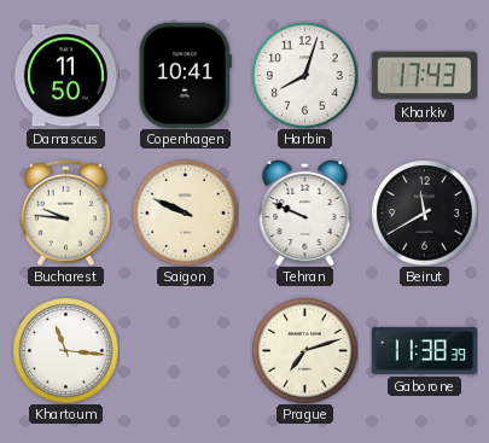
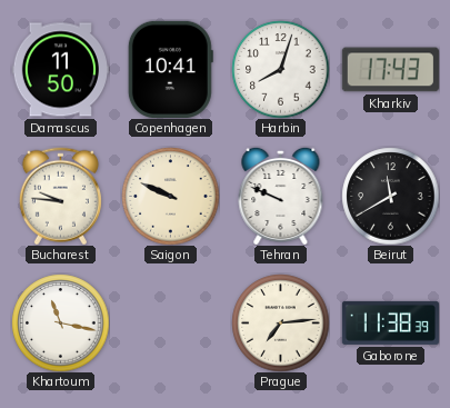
Khartoum: 11:16 -> 11:17 (60, 322)
Prague: 7:12 -> 7:14 (280, 322)
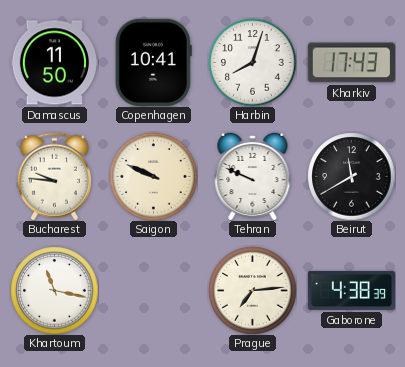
Gaborone: 11:38 -> 4:38 (351, 290)
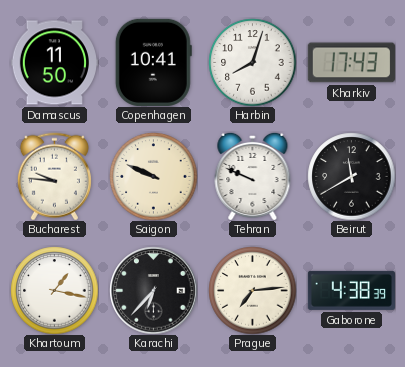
Khartoum: 11:17 -> 1:17 (54, 290)
Karachi: none -> 6:37 (153, 290)
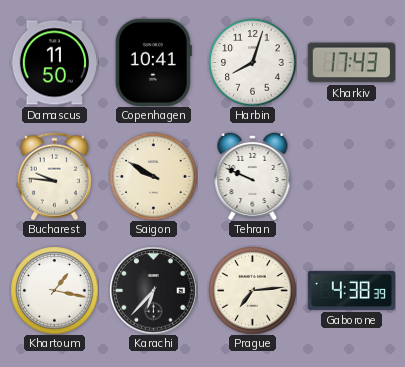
Saigon: 9:49 -> 9:50 (153, 176)
Beirut: 11:40 -> none (351, 176)
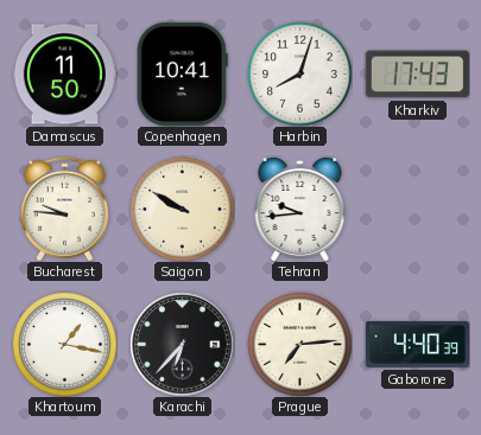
Tehran: 9:49 -> 9:44 (300, 209)
Gaborone: 4:38 -> 4:40 (417, 344)
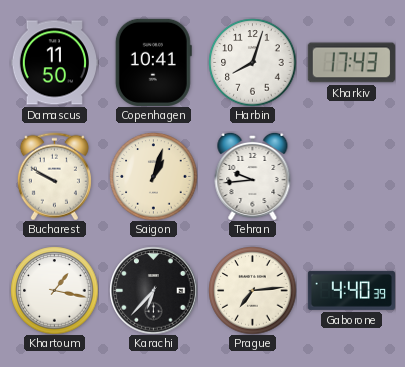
Bucharest: 9:46 -> 9:50 (54, 176)
Saigon: 9:50 -> 1:03 (153, 176)
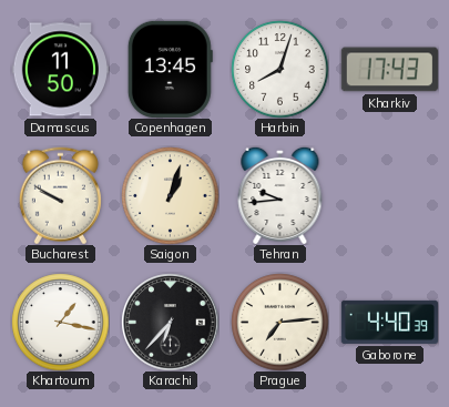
Copenhagen: 10:41 -> 13:45 (170, 69)
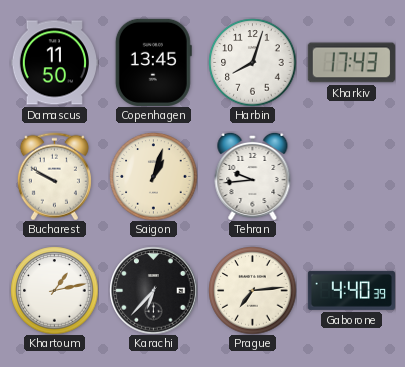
Khartoum: 1:17 -> 1:13 (54, 290)
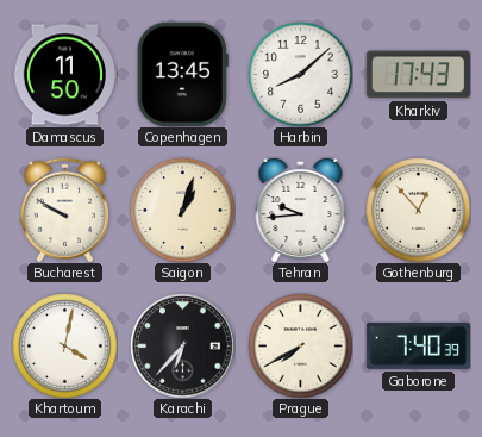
Harbin: 8:03 -> 8:08 (300, 74)
Gothenburg: none -> 12:53 (418, 210)
Khartoum: 1:13 -> 4:02 (64, 345)
Prague: 7:14 -> 7:40 (300, 345)
Gaborone: 4:40 -> 7:40 (418, 345)
